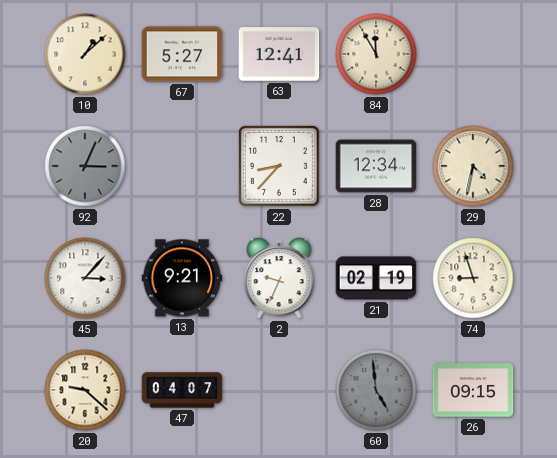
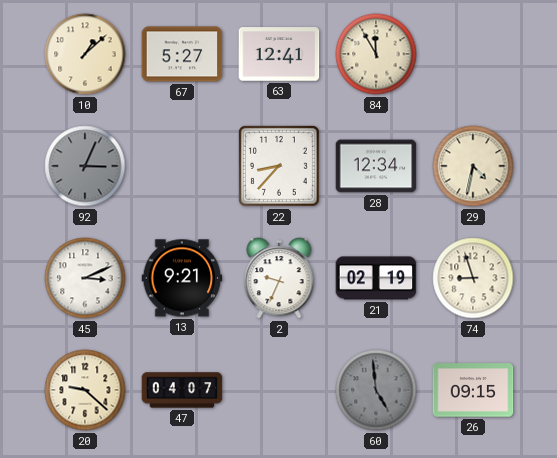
45: 3:07 -> 3:11 (85, 278)
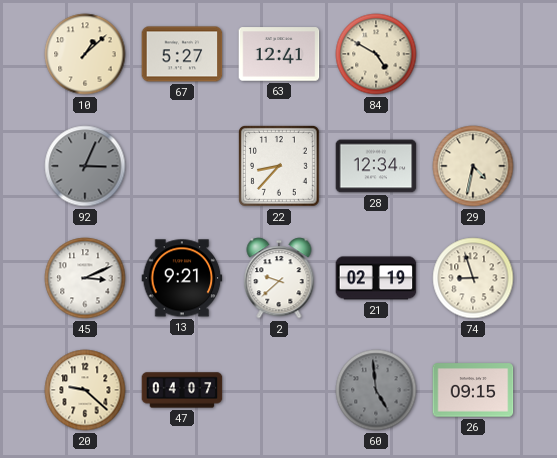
84: 11:55 -> 4:50 (376, 54)
2: 9:34 -> 9:38 (279, 278)
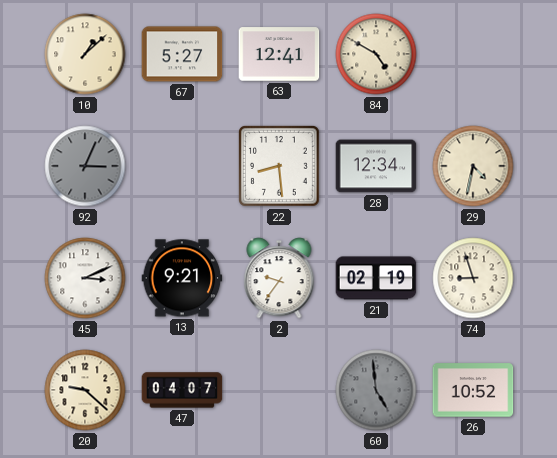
22: 8:37 -> 8:29 (279, 166)
2: 9:38 -> 9:36 (279, 278)
26: 09:15 -> 10:52 (473, 390)
